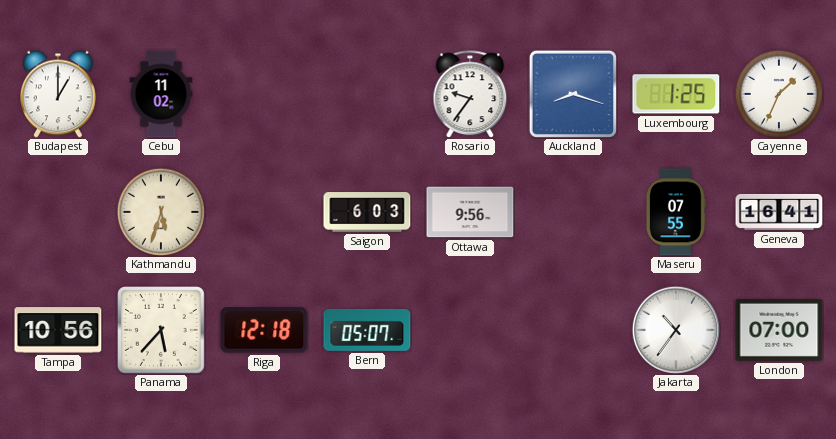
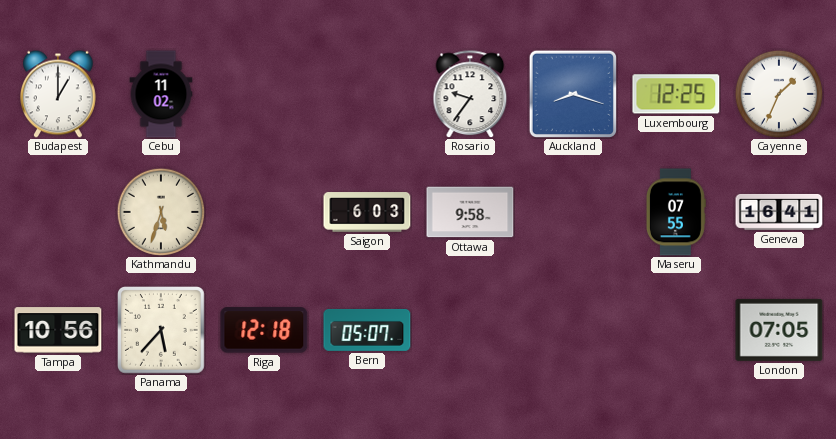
Luxembourg: 1:25 -> 12:25 (676, 94)
Ottawa: 9:56 -> 9:58 (470, 212)
Jakarta: 10:36 -> none (676, 330)
London: 07:00 -> 07:05 (779, 330)
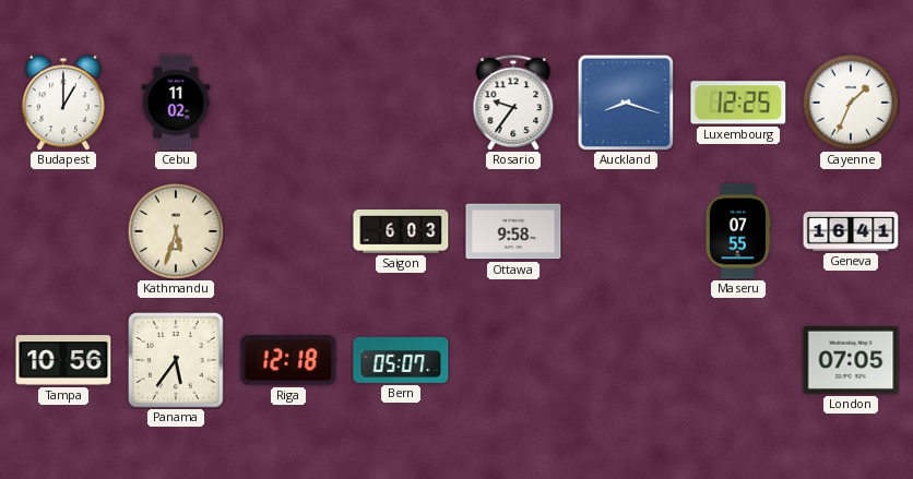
Panama: 5:37 -> 5:36 (177, 361)
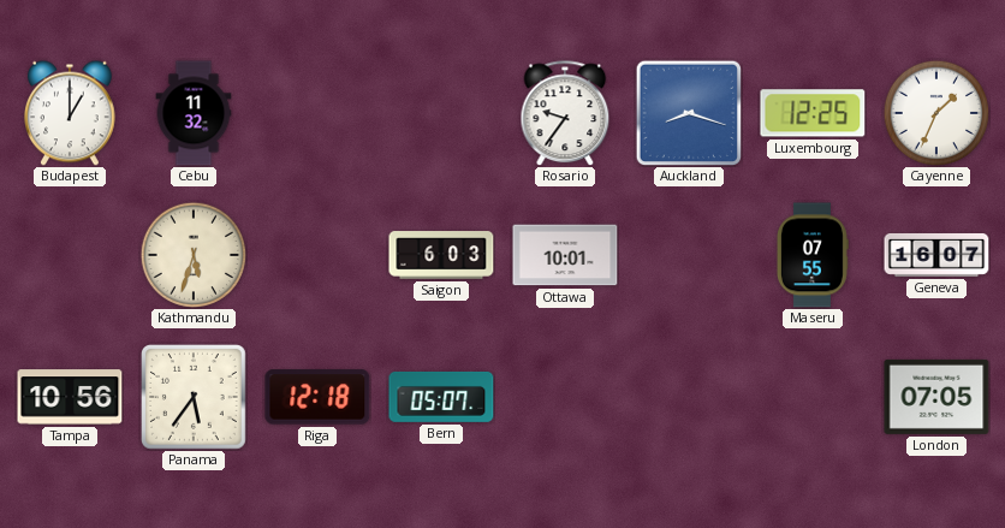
Cebu: 11:02 -> 11:32 (194, 113)
Ottawa: 9:58 -> 10:01 (565, 255)
Geneva: 16:41 -> 16:07 (936, 255)
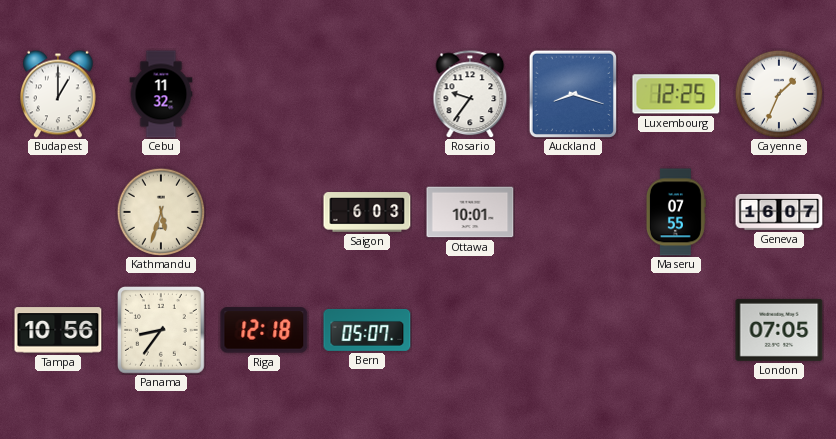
Panama: 5:36 -> 8:36 (162, 331)
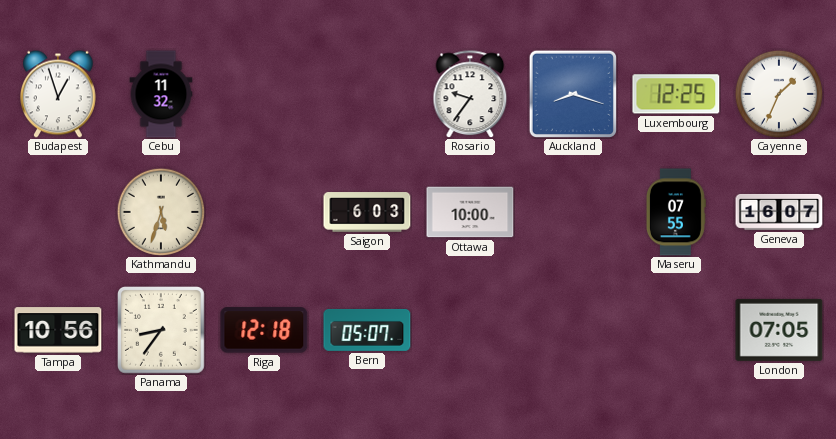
Budapest: 1:00 -> 12:57 (59, 94)
Ottawa: 10:01 -> 10:00 (470, 212)
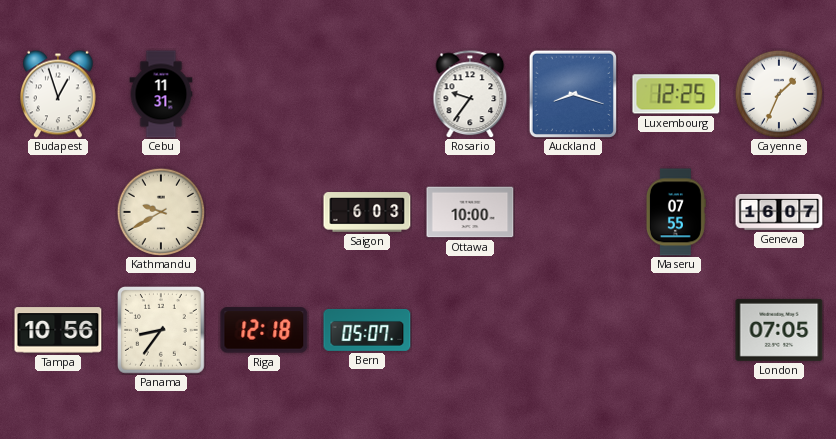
Cebu: 11:32 -> 11:31 (161, 94)
Kathmandu: 5:33 -> 9:40 (160, 211)
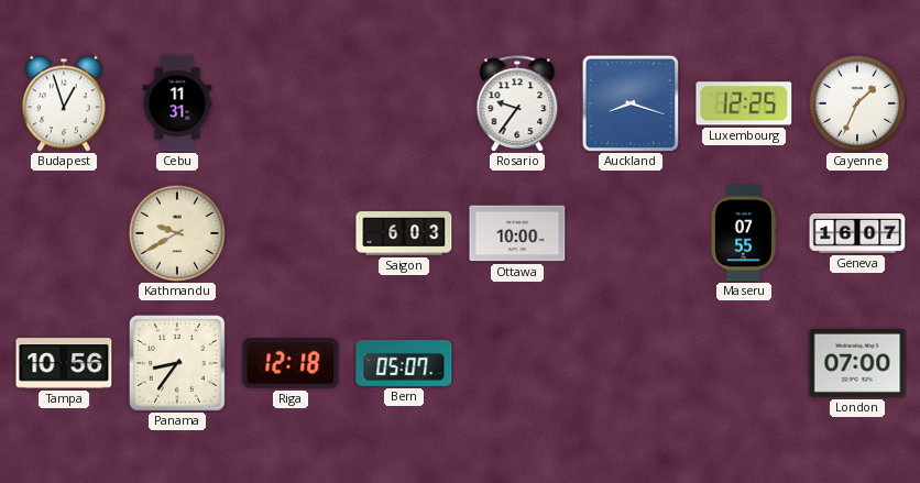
London: 07:05 -> 07:00 (857, 363)
